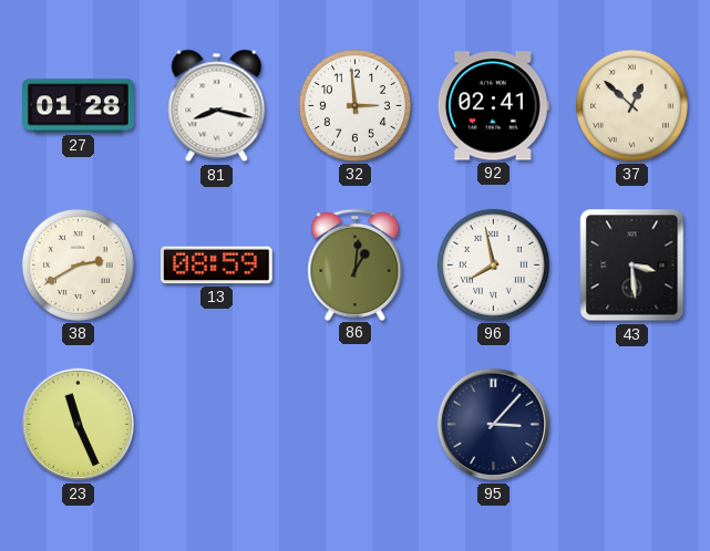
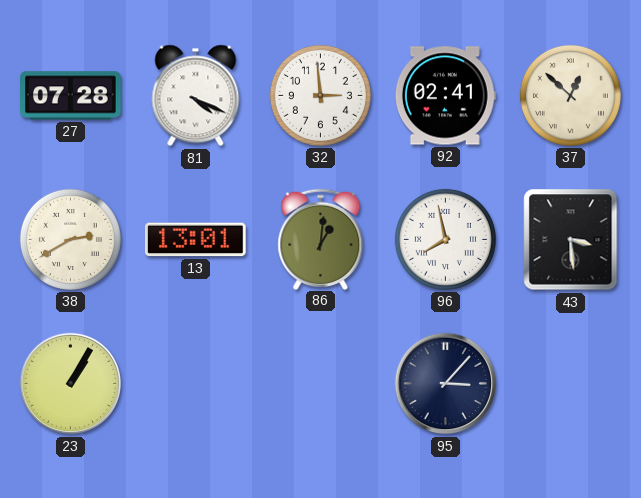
27: 01:28 -> 07:28 (71, 96)
81: 8:17 -> 4:19 (196, 96)
13: 08:59 -> 13:01 (196, 240)
23: 11:26 -> 1:05 (71, 384)
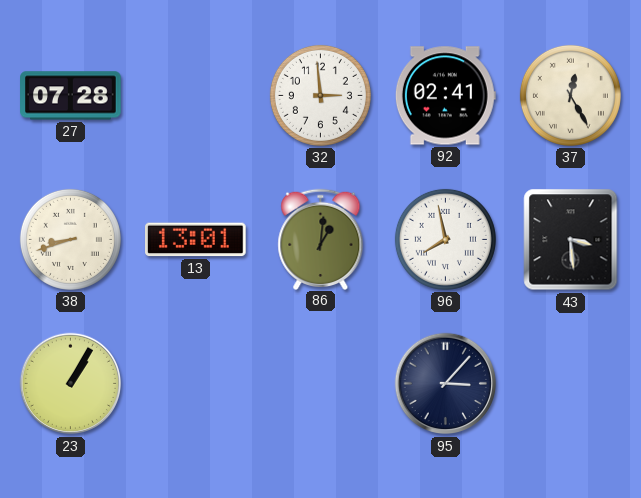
81: 4:19 -> none (196, 96)
37: 12:52 -> 12:25 (570, 95)
38: 2:40 -> 8:42 (70, 239)
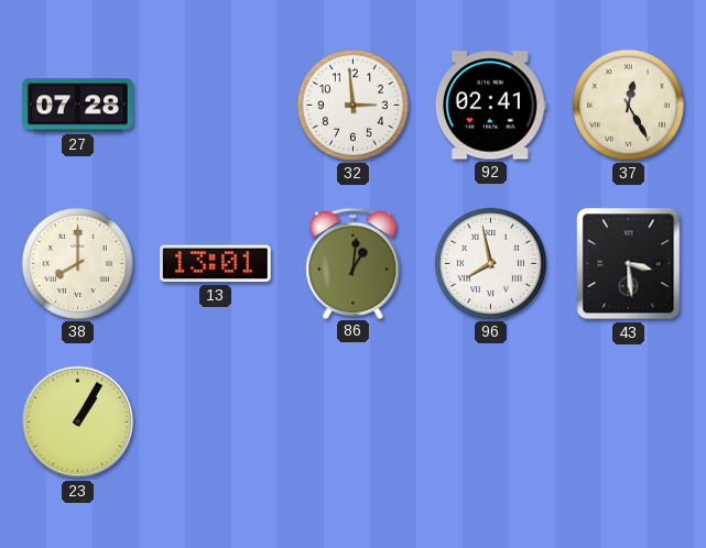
38: 8:42 -> 8:00 (77, 263)
95: 3:07 -> none (446, 384)
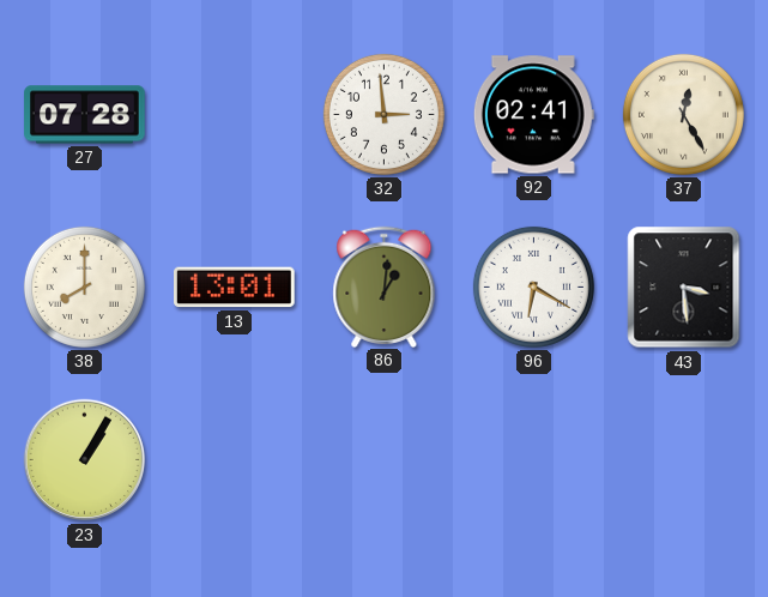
96: 7:58 -> 6:20 (533, 287)
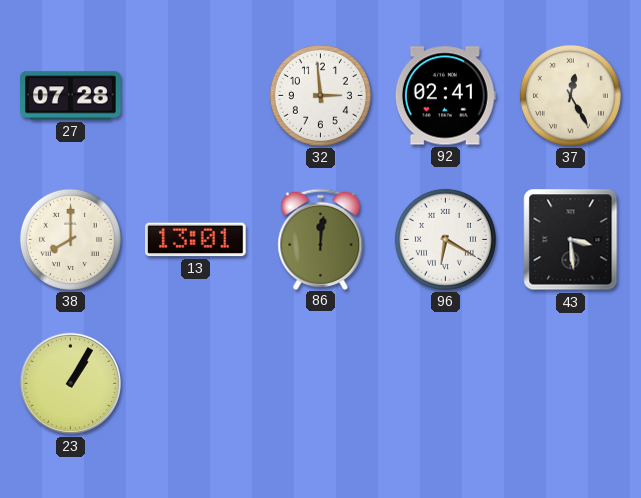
86: 1:01 -> 12:01 (321, 239)
